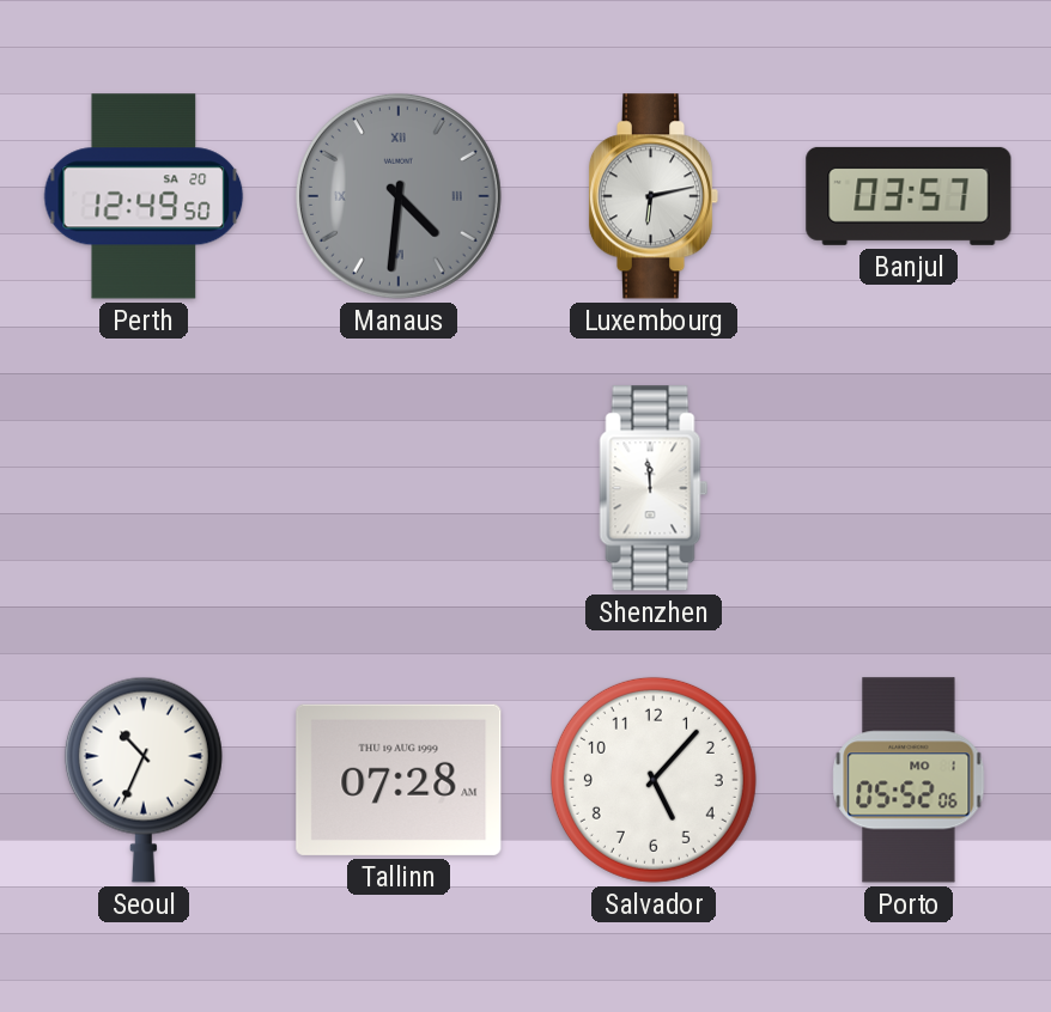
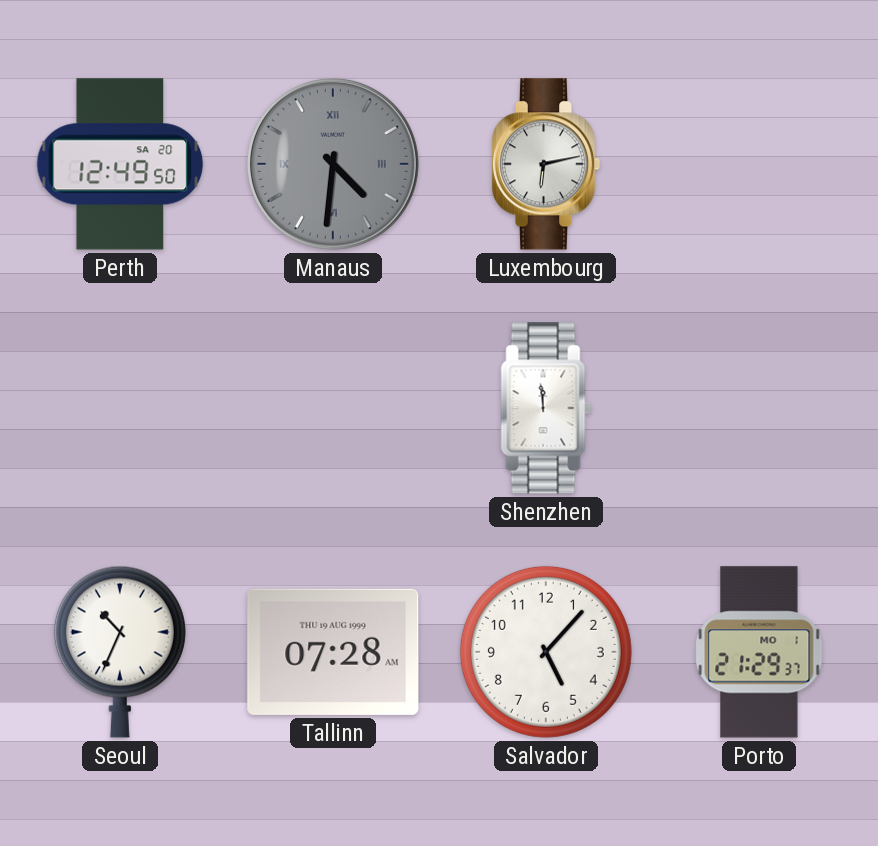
Banjul: 03:57 -> none (909, 196)
Porto: 05:52 -> 21:29 (759, 652)
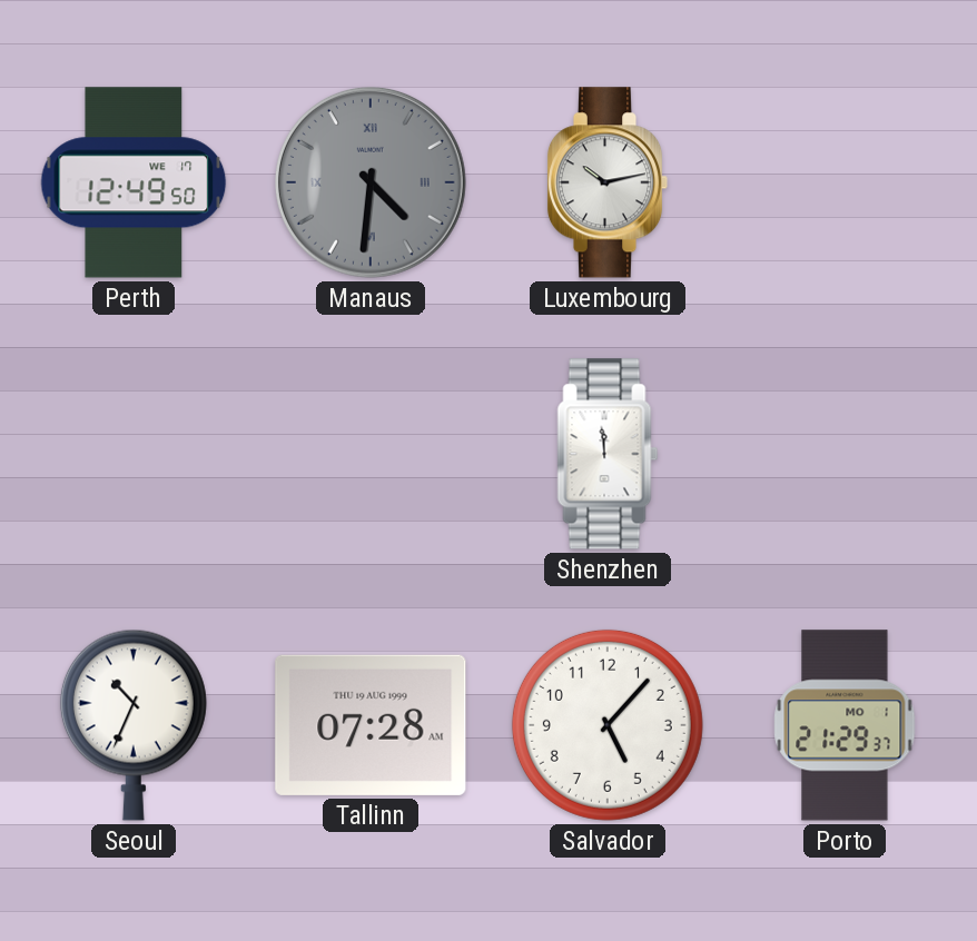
Perth date: SA 20 -> WE 17 (134, 182)
Luxembourg: 6:13 -> 10:13 (608, 182)
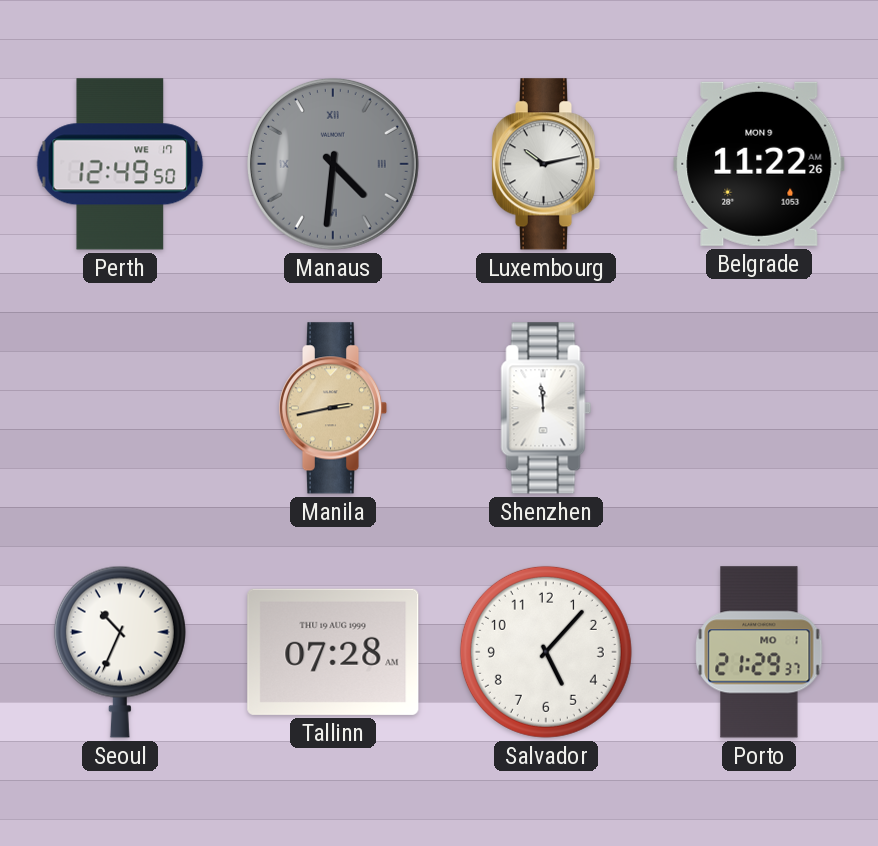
Belgrade: none -> 11:22 (759, 164)
Manila: none -> 2:43 (333, 408)
